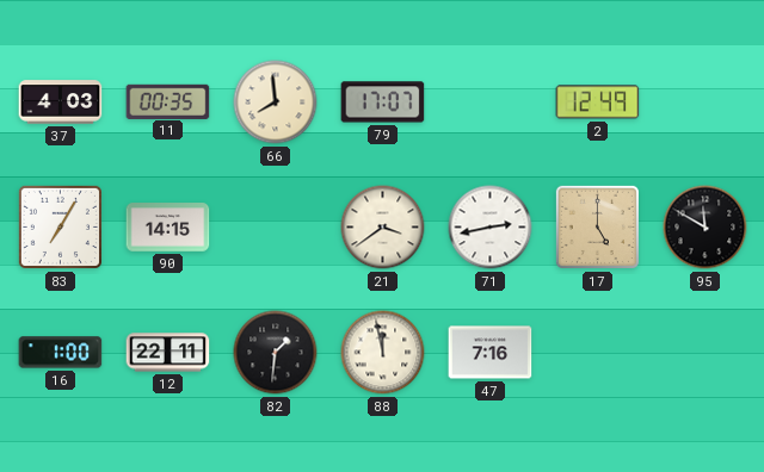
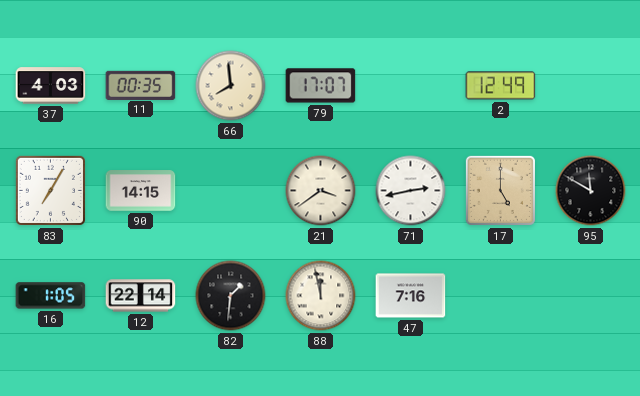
16: 1:00 -> 1:05 (51, 296)
12: 22:11 -> 22:14 (141, 296)
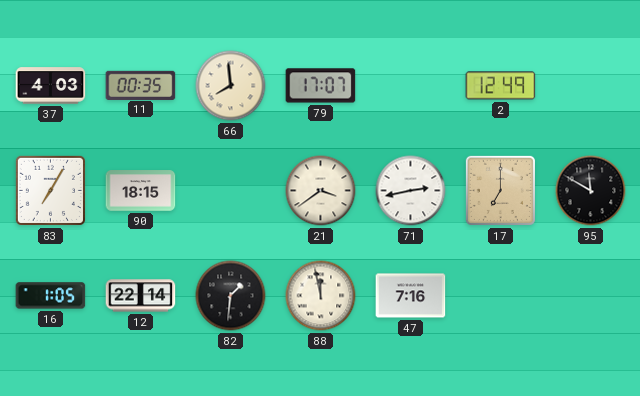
90: 14:15 -> 18:15 (141, 191)
17: 5:00 -> 7:00 (500, 190)
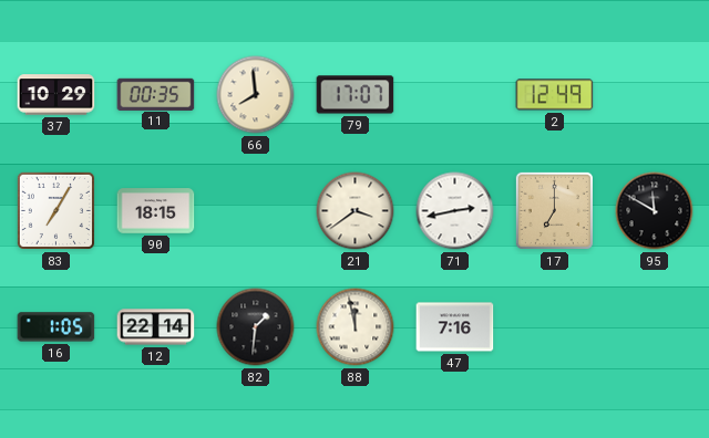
37: 4:03 -> 10:29 (56, 95)
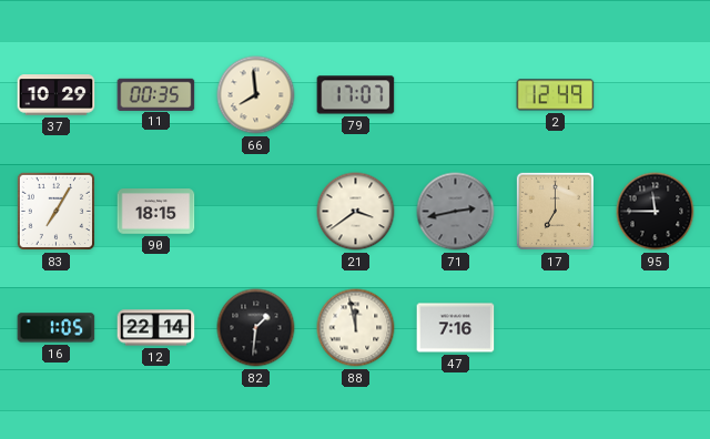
71 dial: white -> grey (456, 212)
95: 11:50 -> 11:45 (656, 212)
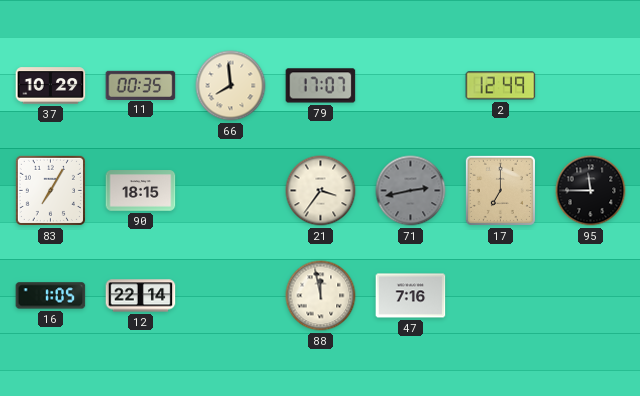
21: 3:39 -> 3:36 (321, 191)
82: 1:31 -> none (256, 328)
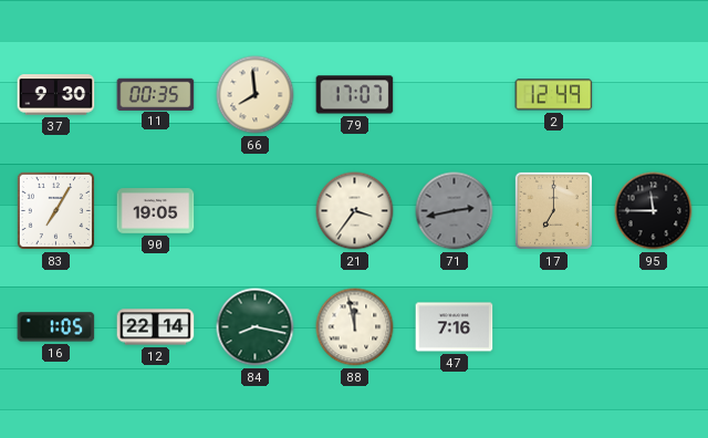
37: 10:29 -> 9:30 (56, 95)
90: 18:15 -> 19:05 (156, 211)
84: none -> 8:17 (256, 327)
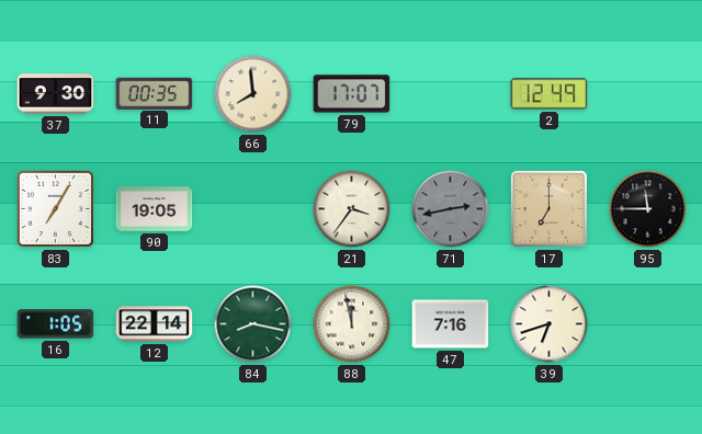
39: none -> 6:42 (550, 324)
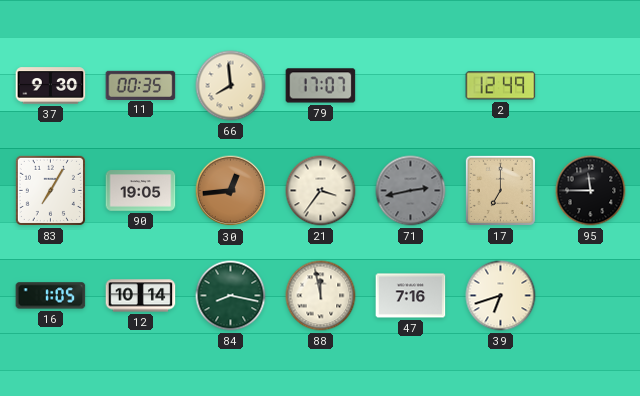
30: none -> 12:44 (231, 191)
12: 22:14 -> 10:14 (141, 296)
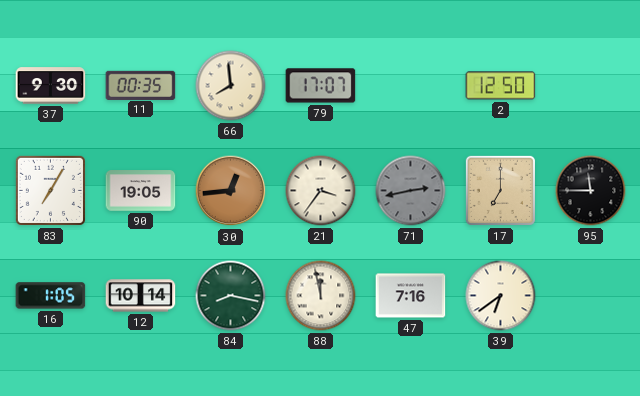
2: 12:49 -> 12:50 (501, 86)
39: 6:42 -> 6:39 (501, 296)
